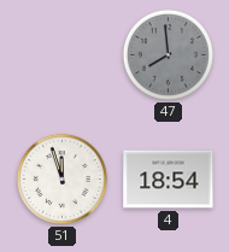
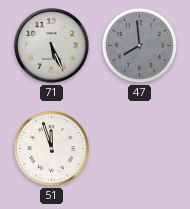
71: none -> 5:26 (52, 46)
4: 18:54 -> none (169, 180)
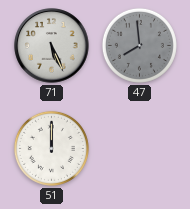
51: 11:57 -> 12:00 (51, 148)
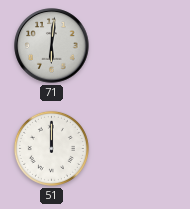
71: 5:26 -> 6:01 (52, 46)
47: 7:59 -> none (139, 45)
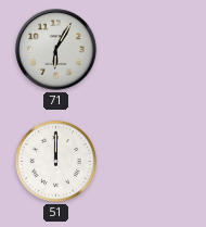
71: 6:01 -> 6:05 (56, 50)
